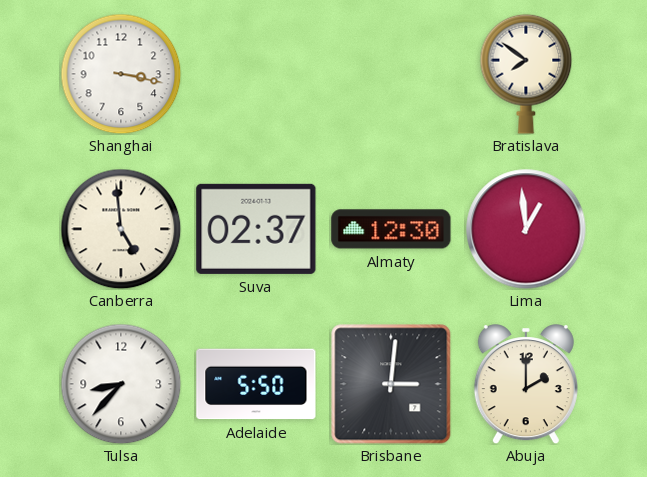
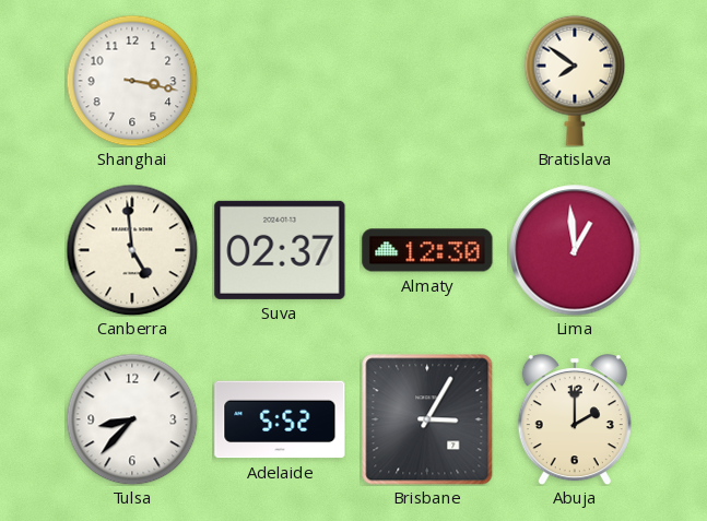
Adelaide: 5:50 -> 5:52 (280, 419)
Brisbane: 3:01 -> 3:05 (427, 419)
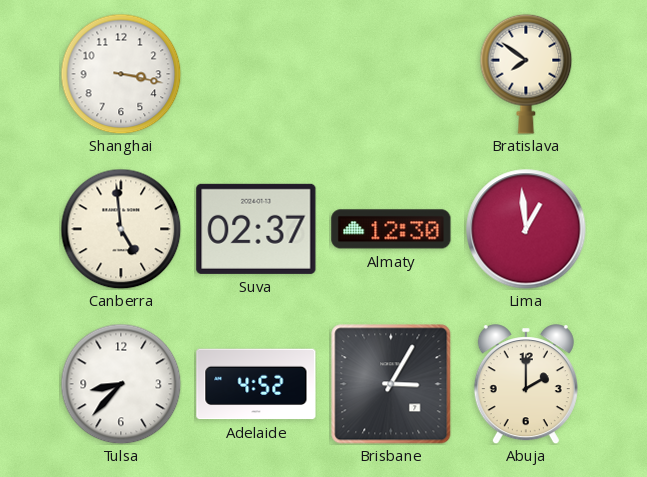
Adelaide: 5:52 -> 4:52 (256, 384)
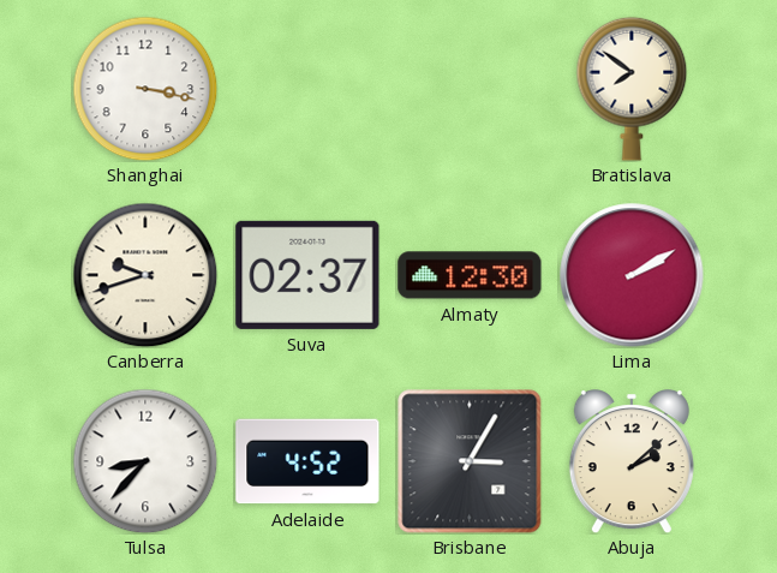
Canberra: 4:59 -> 9:42 (145, 275)
Lima: 12:59 -> 2:10 (632, 275)
Abuja: 2:00 -> 2:08 (632, 461)
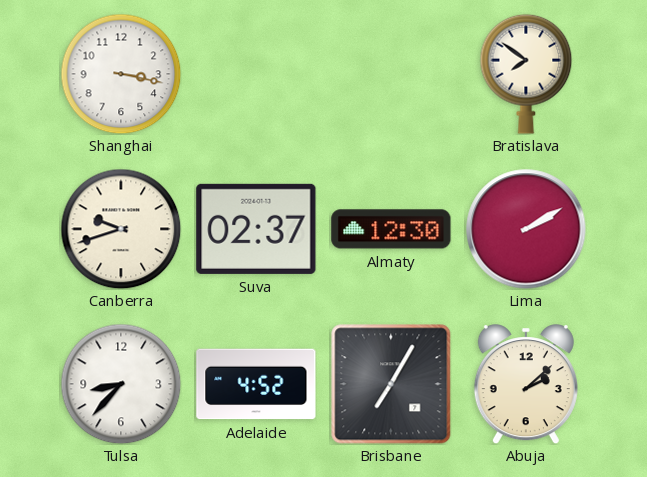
Brisbane: 3:05 -> 7:05 (391, 384)
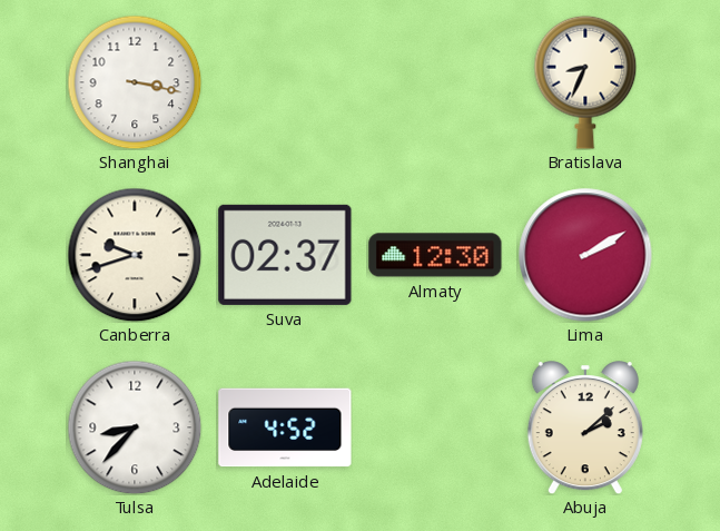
Bratislava: 7:51 -> 8:34 (585, 82)
Brisbane: 7:05 -> none (391, 384)
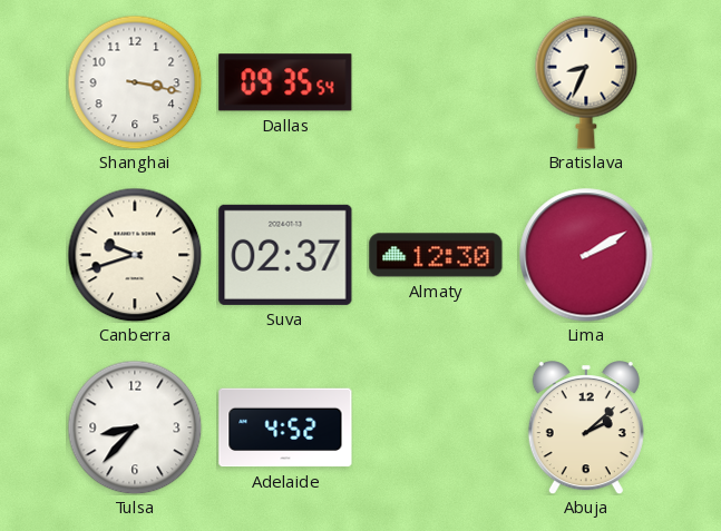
Dallas: none -> 09:35 (285, 82)
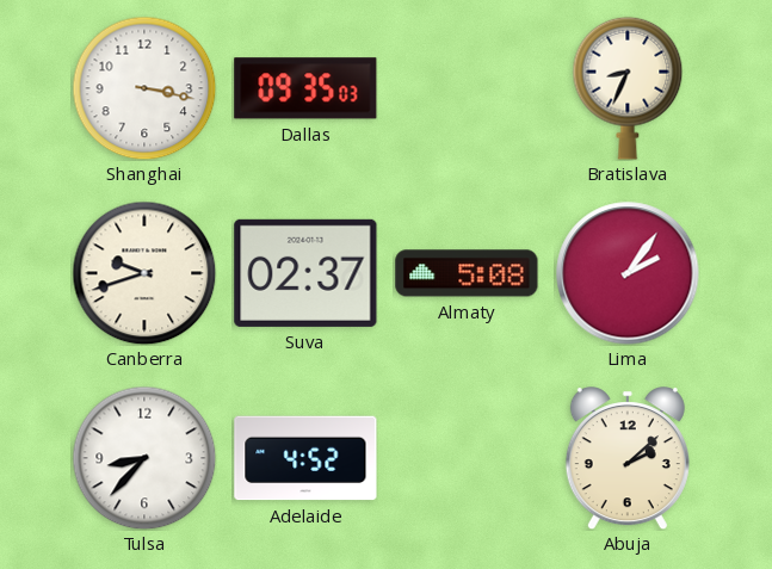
Dallas: 09:35:54 -> 09:35:03 (305, 88)
Almaty: 12:30 -> 5:08 (467, 273)
Lima: 2:10 -> 2:06 (628, 273)
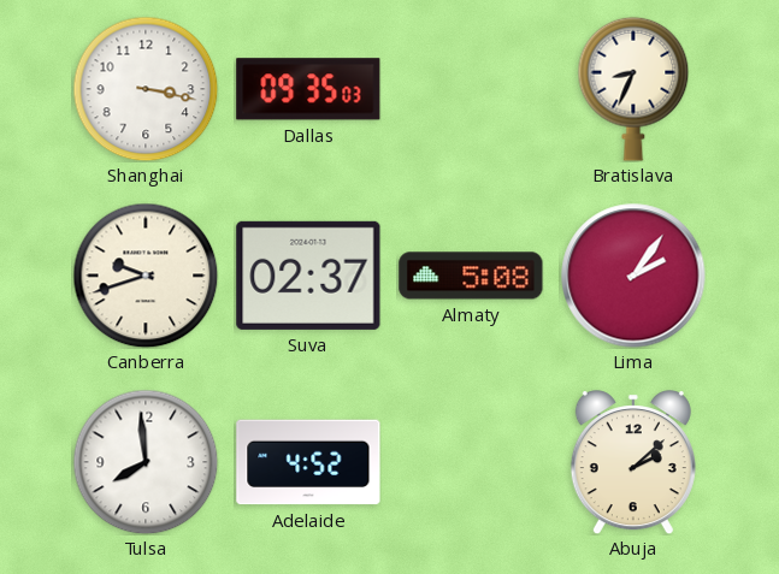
Tulsa: 8:37 -> 7:59 (146, 462)
